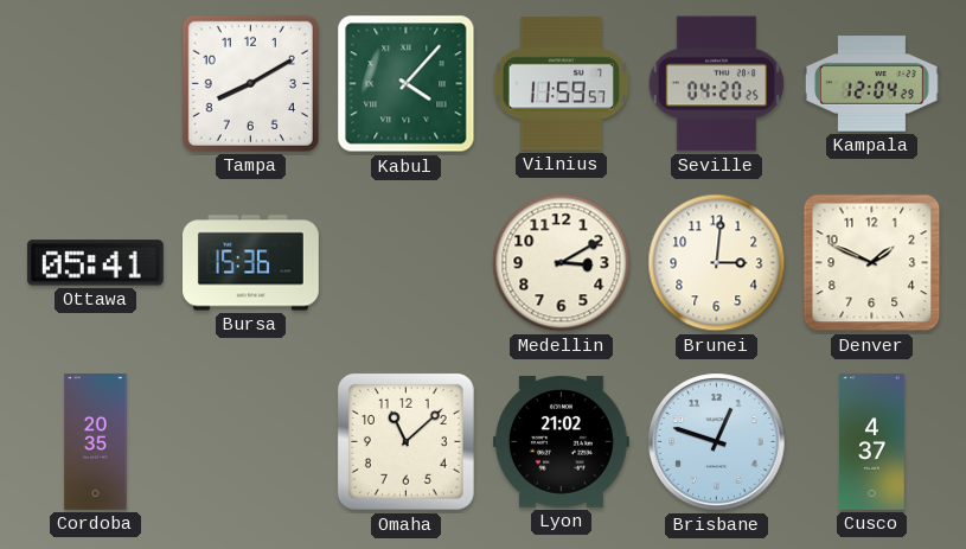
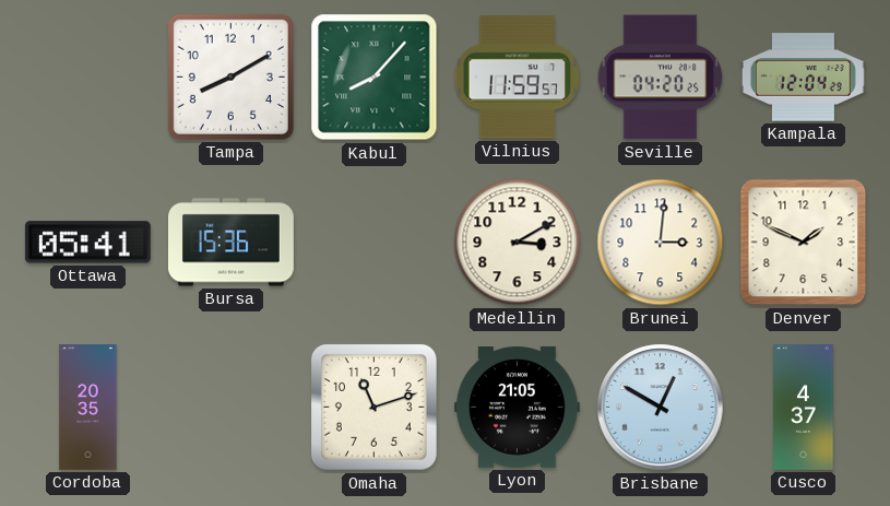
Kabul: 4:07 -> 8:07 (375, 78)
Omaha: 11:08 -> 11:12 (373, 407)
Lyon: 21:02 -> 21:05 (517, 408)
Brisbane: 12:48 -> 12:50 (661, 408)
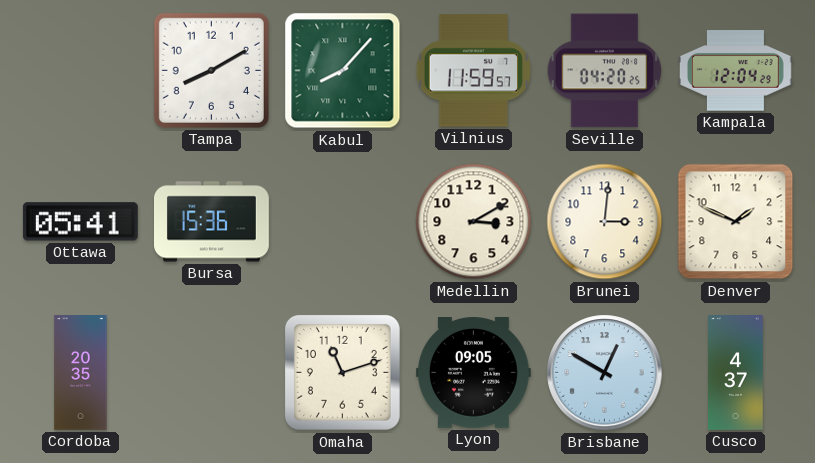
Lyon: 21:05 -> 09:05 (473, 373)
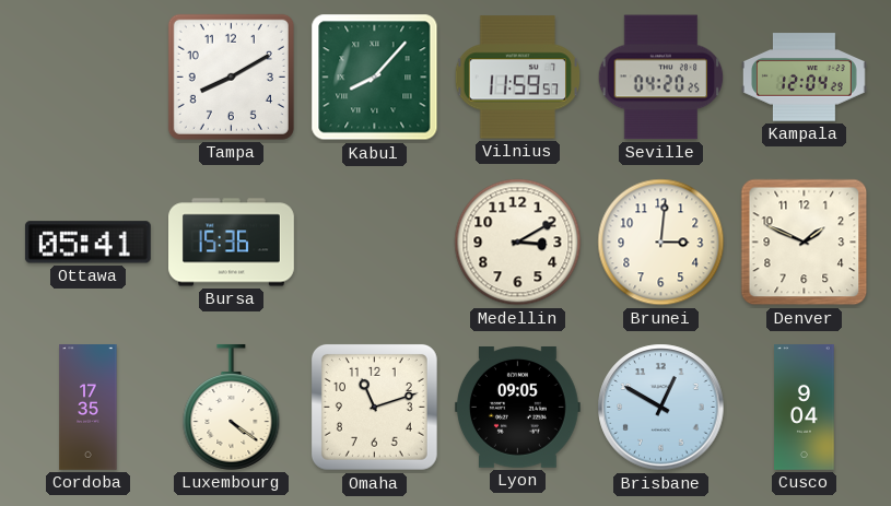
Cordoba: 20:35 -> 17:35 (89, 408)
Luxembourg: none -> 4:21 (232, 407)
Cusco: 4:37 -> 9:04 (805, 408)
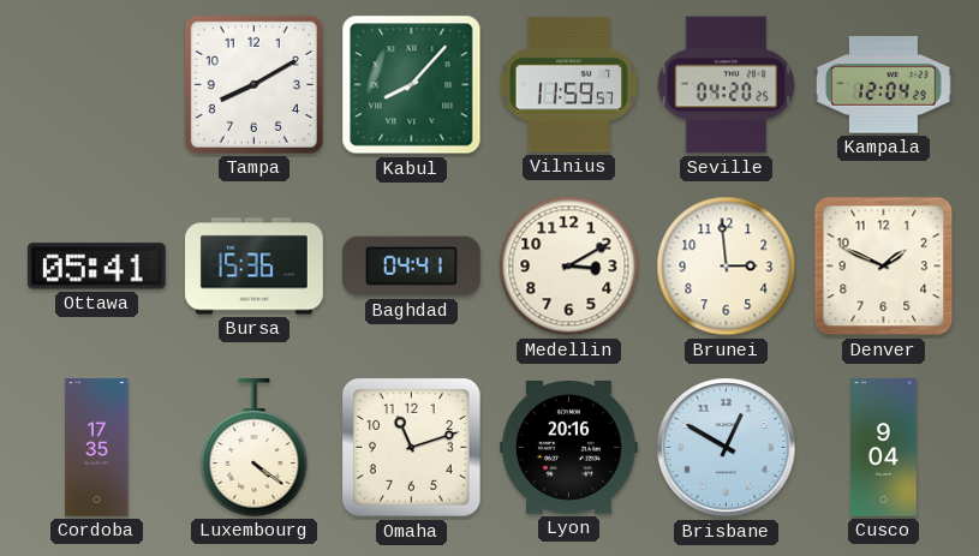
Baghdad: none -> 04:41 (411, 267)
Brunei: 3:01 -> 2:59 (727, 267)
Lyon: 09:05 -> 20:16 (568, 448)
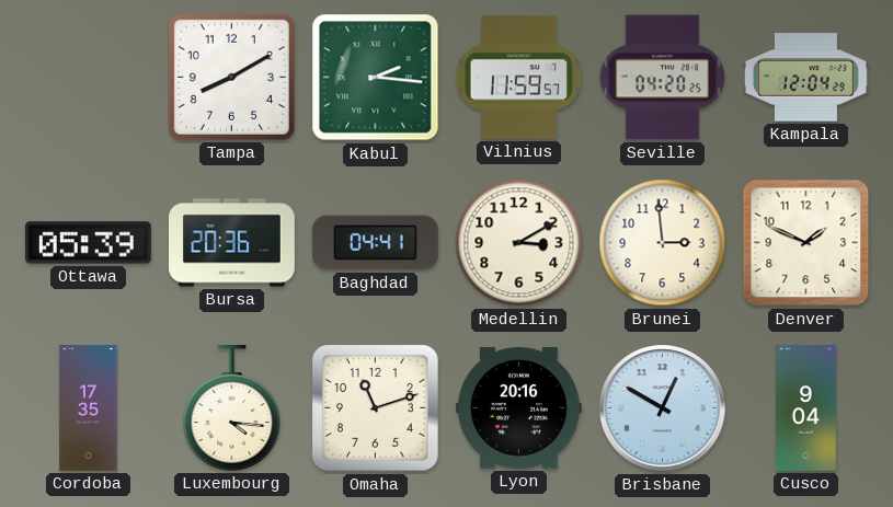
Kabul: 8:07 -> 2:16 (376, 78)
Ottawa: 05:41 -> 05:39 (88, 243)
Bursa: 15:36 -> 20:36 (232, 243)
Luxembourg: 4:21 -> 4:16 (232, 407)
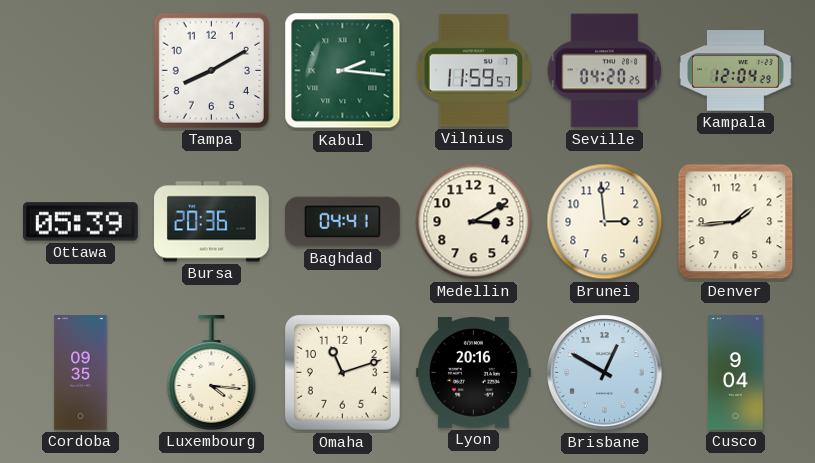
Denver: 1:49 -> 1:44 (736, 222)
Cordoba: 17:35 -> 09:35 (81, 373)
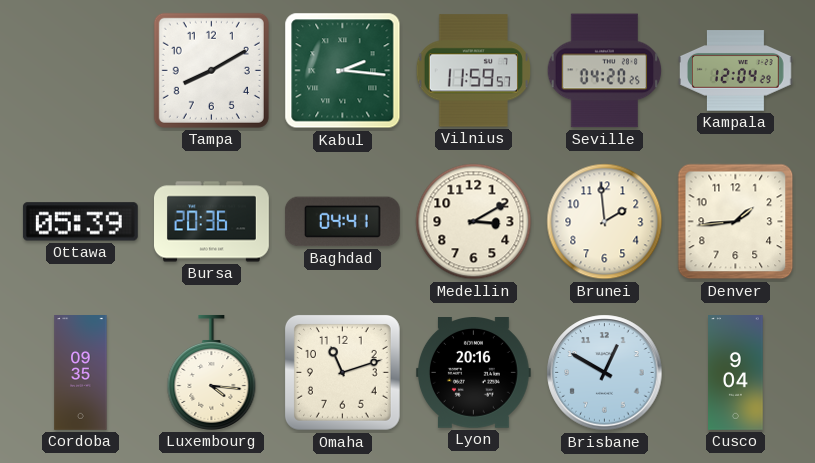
Brunei: 2:59 -> 1:59 (605, 222)
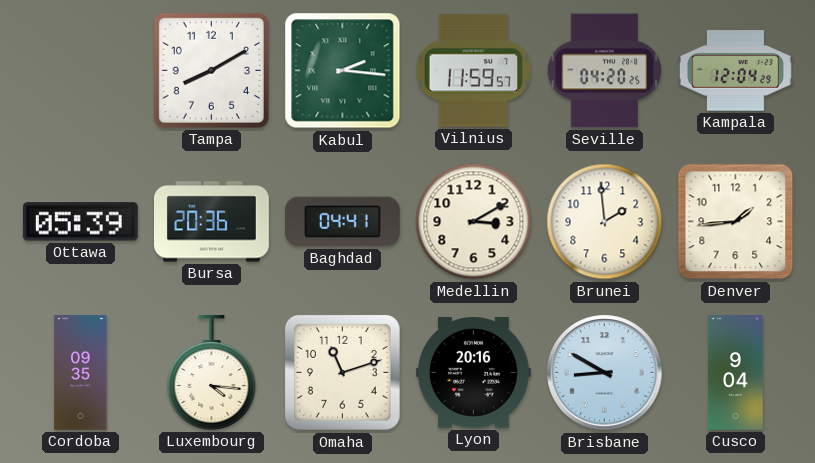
Brisbane: 12:50 -> 8:50 (605, 373)
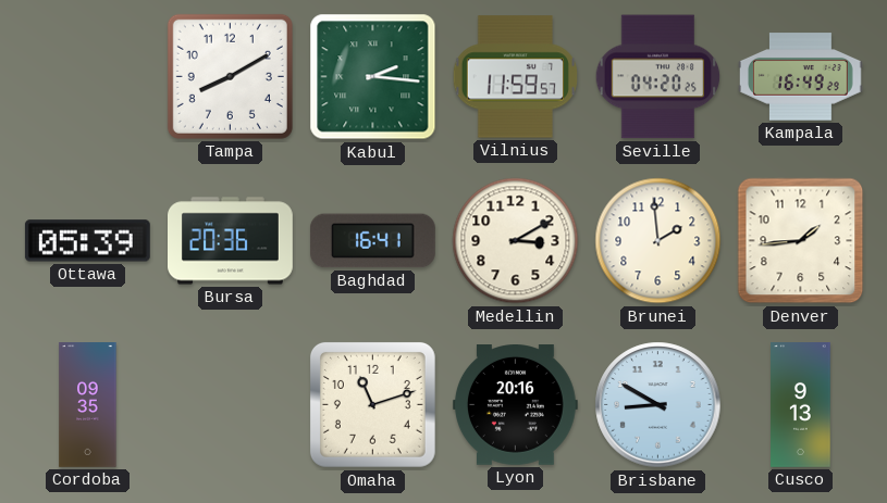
Kampala: 12:04 -> 16:49 (800, 77)
Baghdad: 04:41 -> 16:41 (372, 241)
Luxembourg: 4:16 -> none (212, 372)
Cusco: 9:04 -> 9:13 (801, 405)
